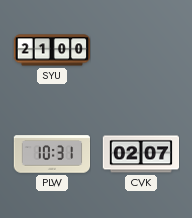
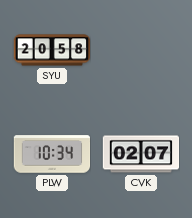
SYU: 21:00 -> 20:58 (52, 50)
PLW: 10:31 -> 10:34 (52, 154)
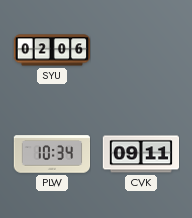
SYU: 20:58 -> 02:06 (52, 50)
CVK: 02:07 -> 09:11 (141, 154)
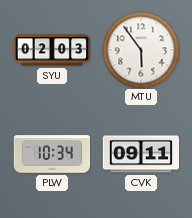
SYU: 02:06 -> 02:03 (52, 50)
MTU: none -> 5:54 (141, 50)
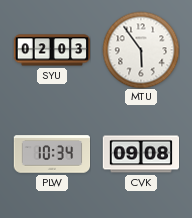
CVK: 09:11 -> 09:08 (141, 154)
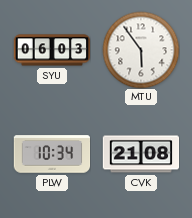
SYU: 02:03 -> 06:03 (52, 50)
CVK: 09:08 -> 21:08 (141, 154)
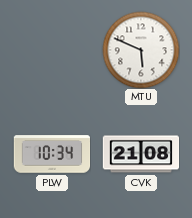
SYU: 06:03 -> none (52, 50)
MTU: 5:54 -> 5:49 (141, 50)
